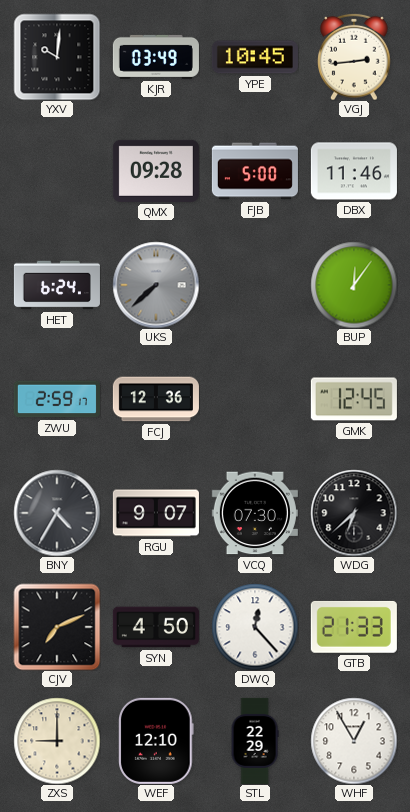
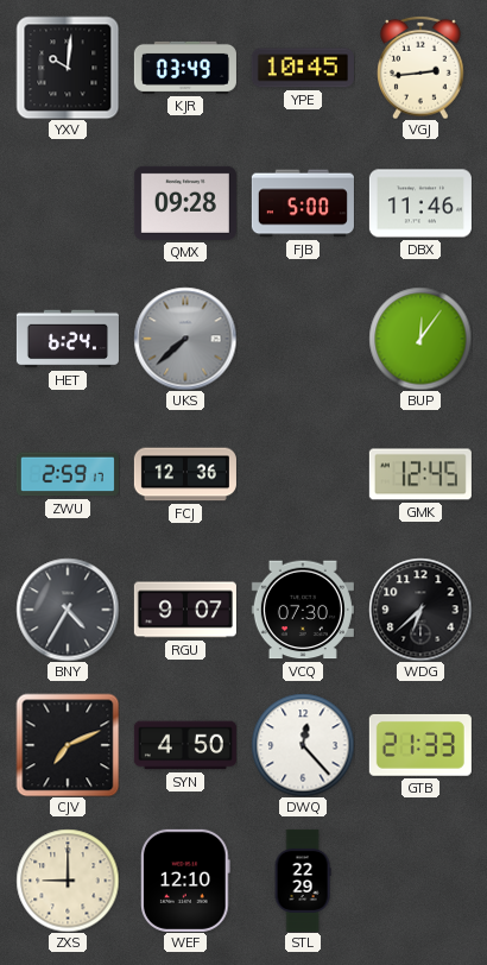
WHF: 12:55 -> none (354, 741)
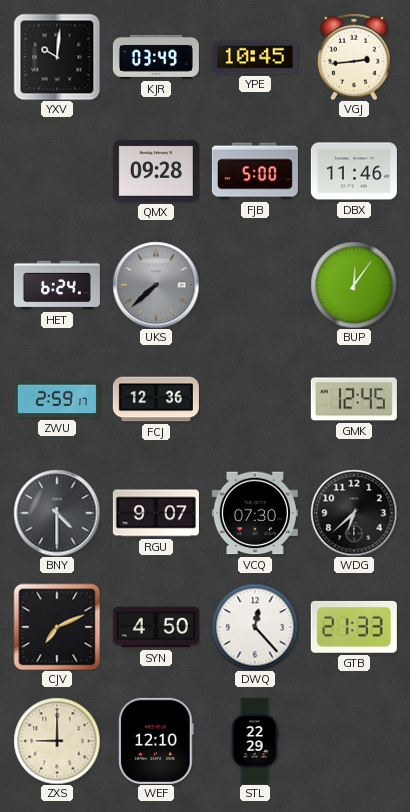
BNY: 4:35 -> 4:30 (57, 513)
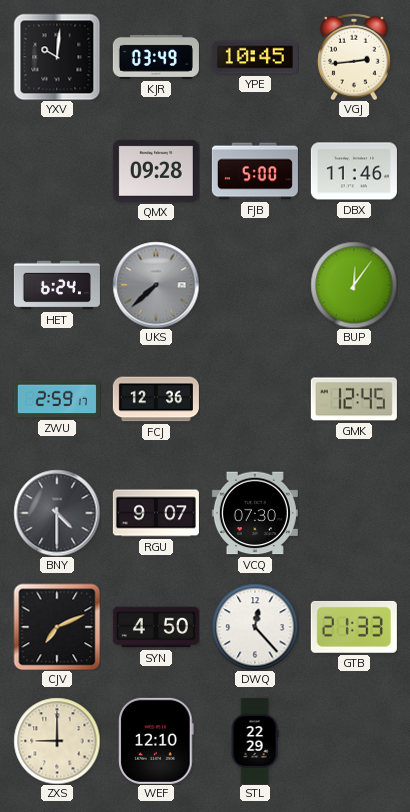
WDG: 6:38 -> none (354, 513)
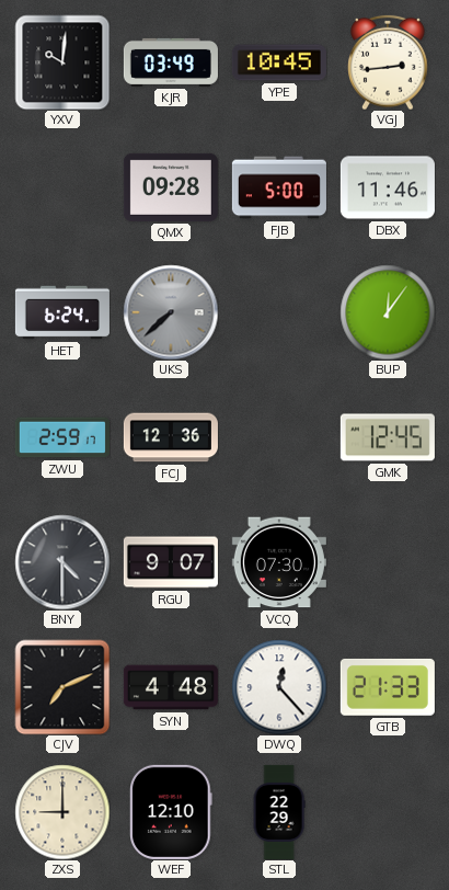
SYN: 4:50 -> 4:48 (171, 687)
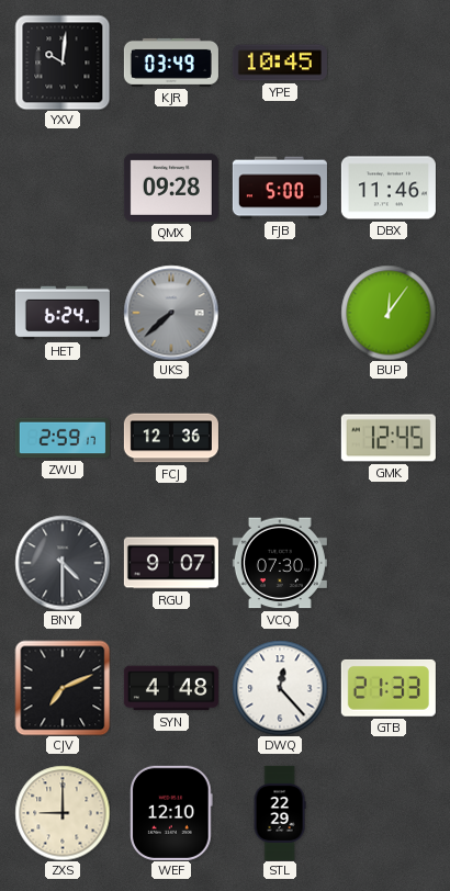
VGJ: 2:44 -> none (388, 62)
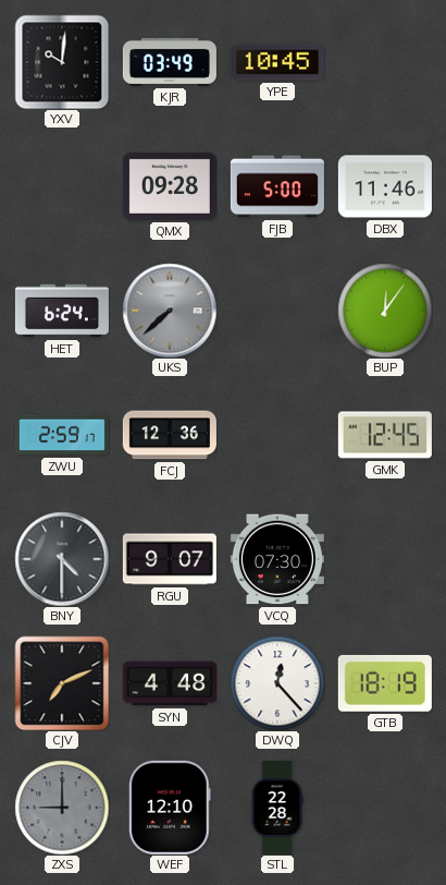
GTB: 21:33 -> 18:19 (385, 683)
ZXS dial: cream -> grey (62, 808)
STL: 22:29 -> 22:28 (277, 808)
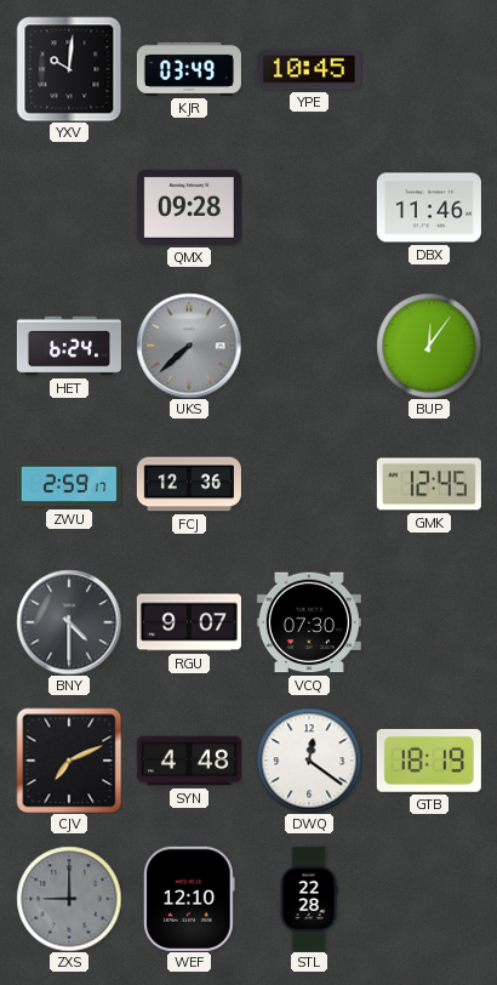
FJB: 5:00 -> none (277, 186)
DWQ: 12:23 -> 12:21 (309, 761)
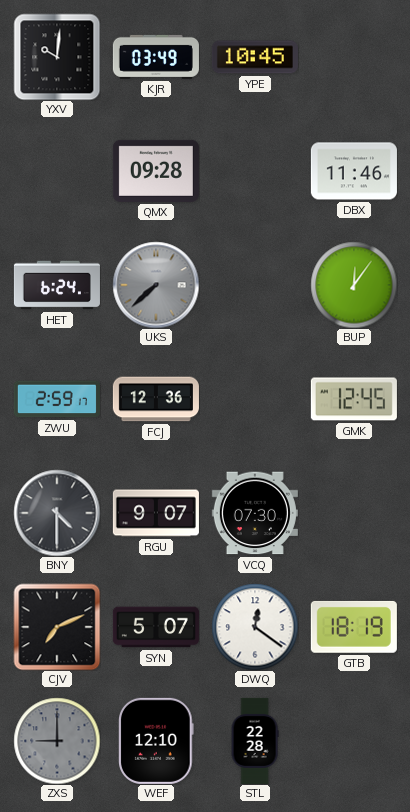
SYN: 4:48 -> 5:07 (156, 627)
